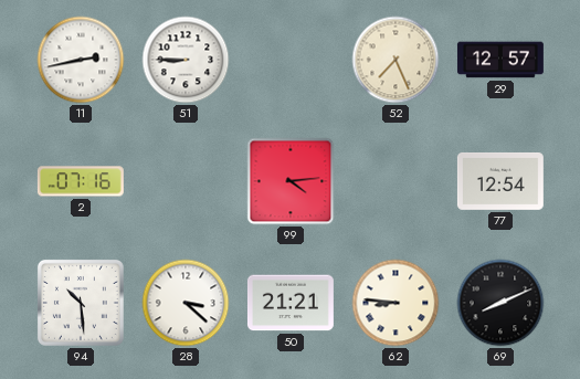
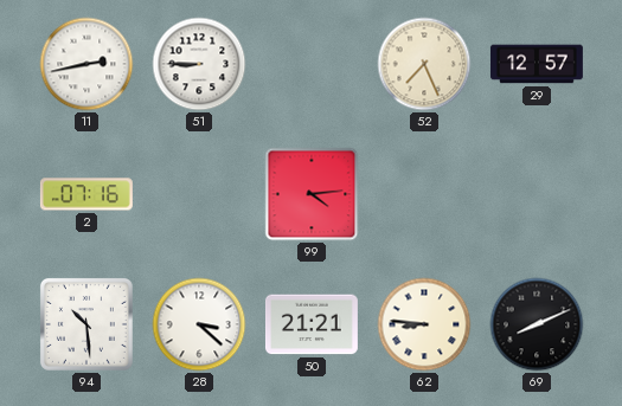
77: 12:54 -> none (500, 181)
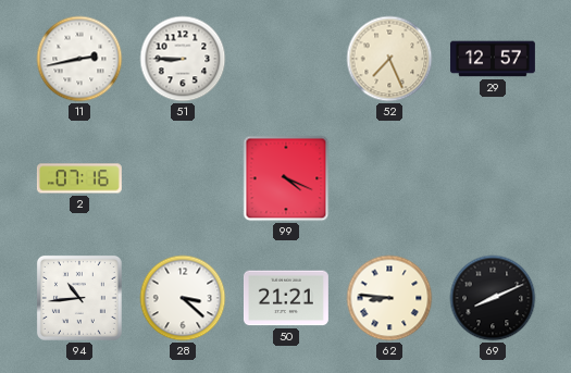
99: 4:14 -> 4:19 (286, 178)
94: 10:29 -> 10:44 (79, 298)
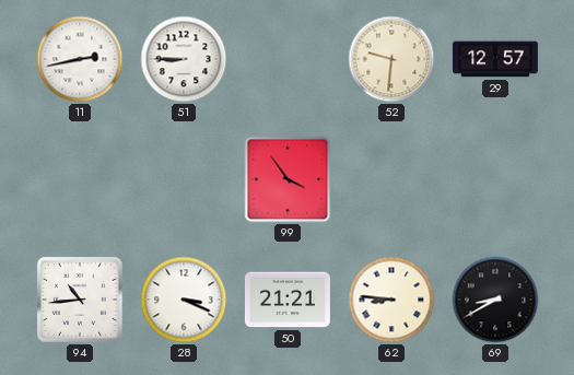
52: 7:26 -> 9:31 (391, 59)
2: 07:16 -> none (79, 178)
99: 4:19 -> 3:54 (288, 179)
28: 3:22 -> 3:19 (184, 300)
69: 8:11 -> 8:40 (495, 300)
